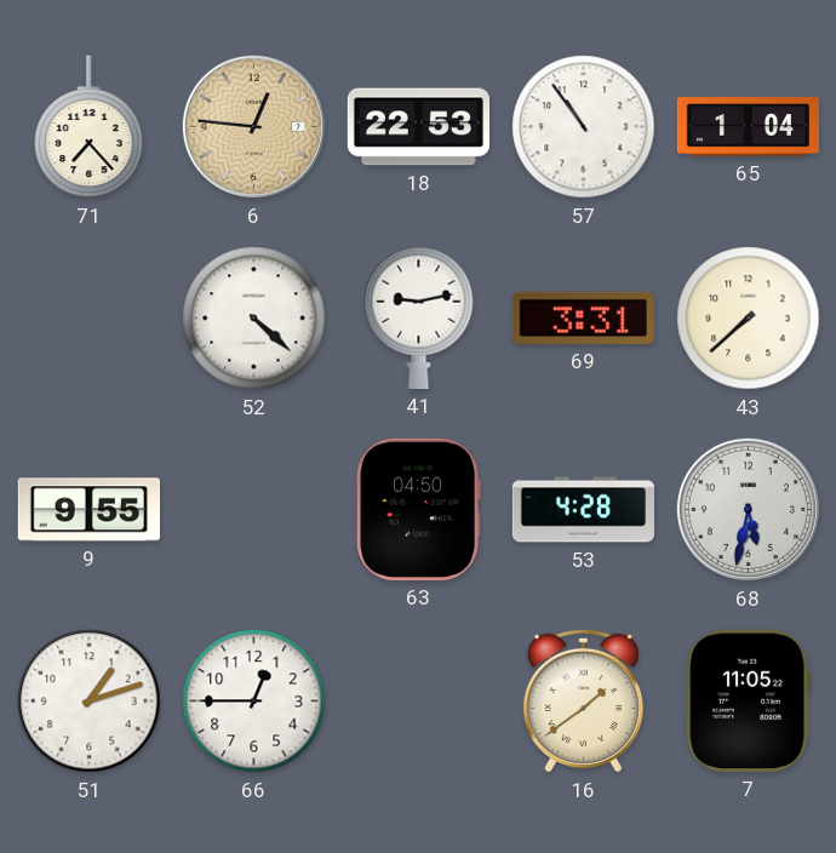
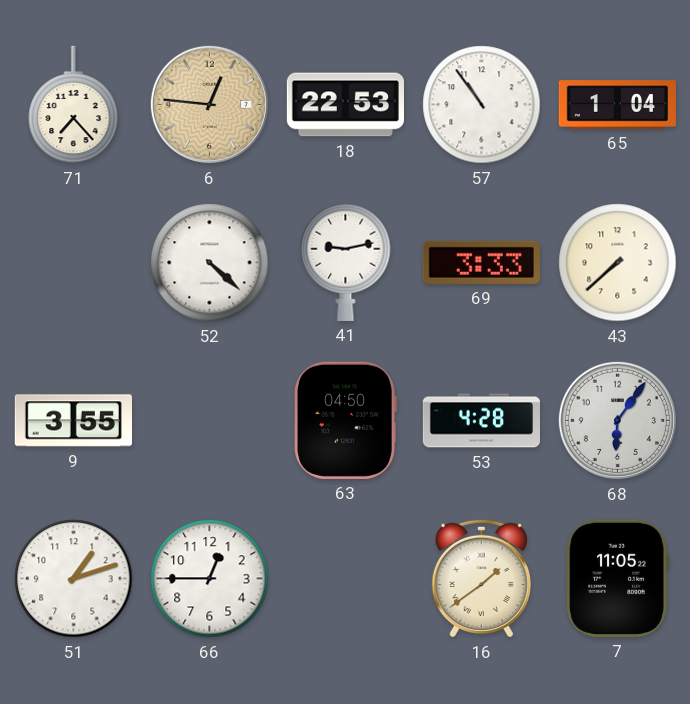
69: 3:31 -> 3:33 (481, 262)
9: 9:55 -> 3:55 (73, 421)
68: 5:32 -> 6:06 (617, 420)
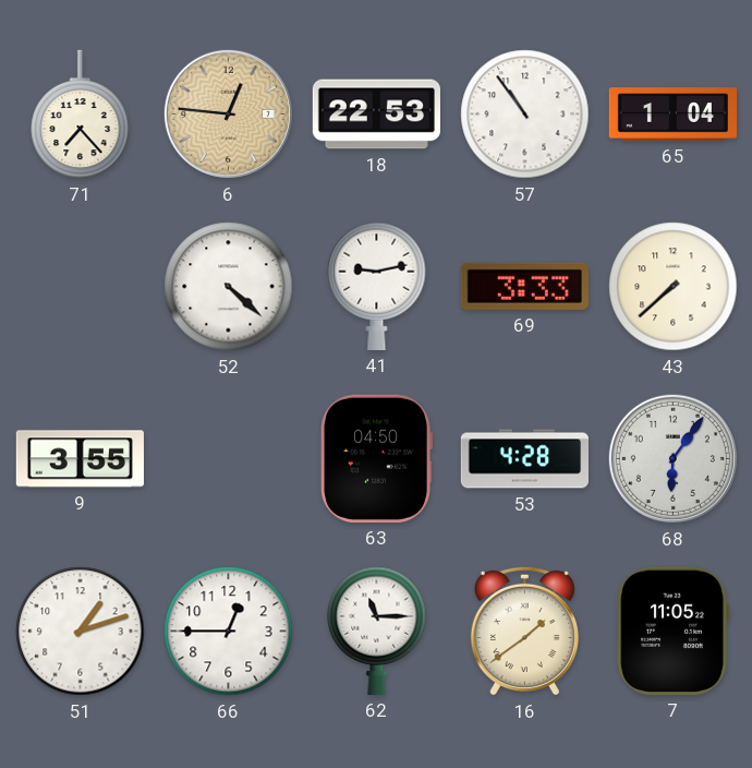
62: none -> 11:15 (377, 631)
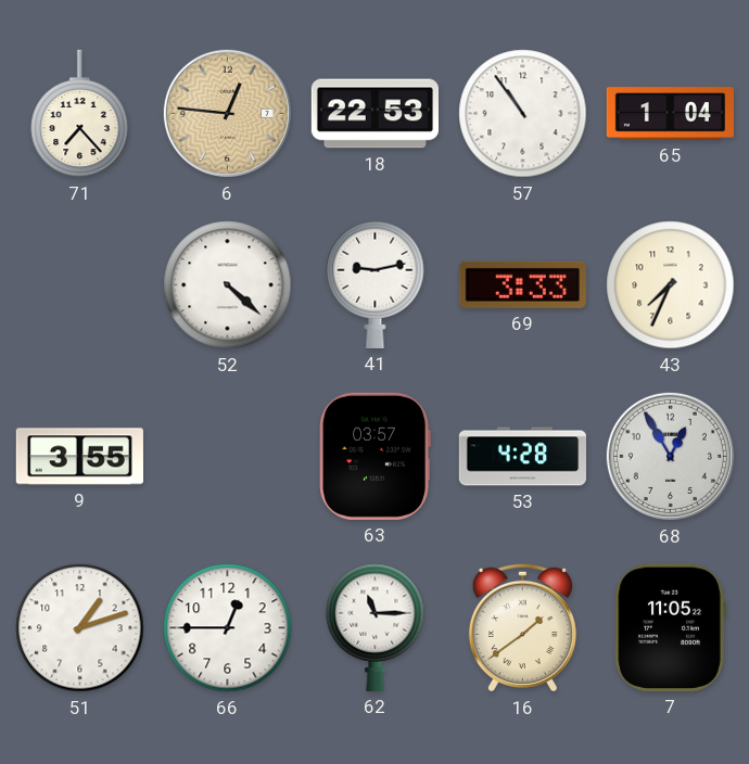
43: 7:38 -> 7:34 (671, 285)
63: 04:50 -> 03:57 (374, 456)
68: 6:06 -> 12:55 (670, 456)
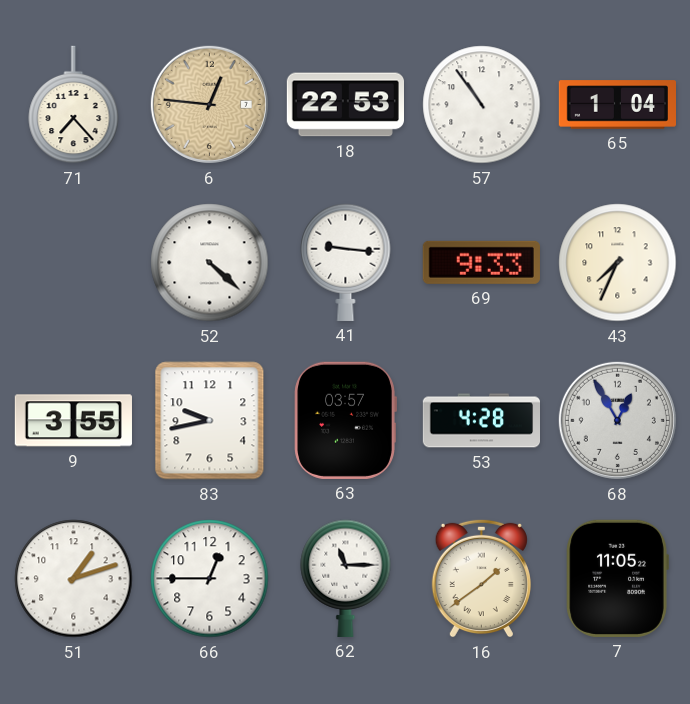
41: 9:13 -> 9:16 (346, 262)
69: 3:33 -> 9:33 (481, 262)
83: none -> 9:43 (210, 421)
